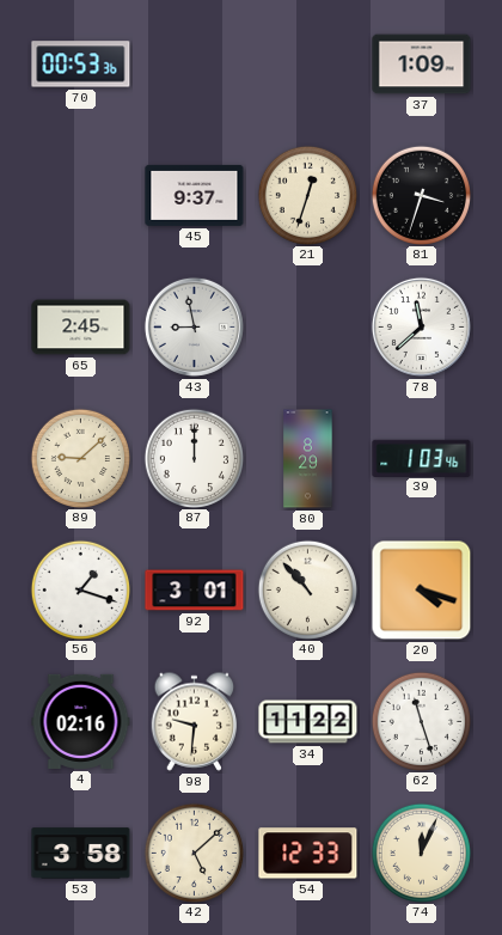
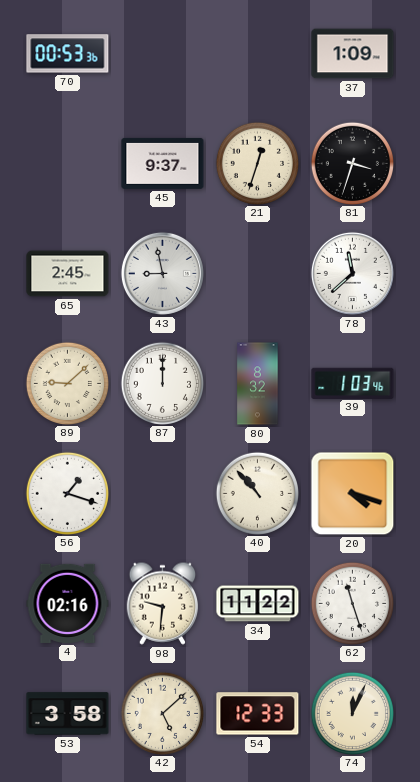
80: 8:29 -> 8:32 (258, 384)
92: 3:01 -> none (195, 591)
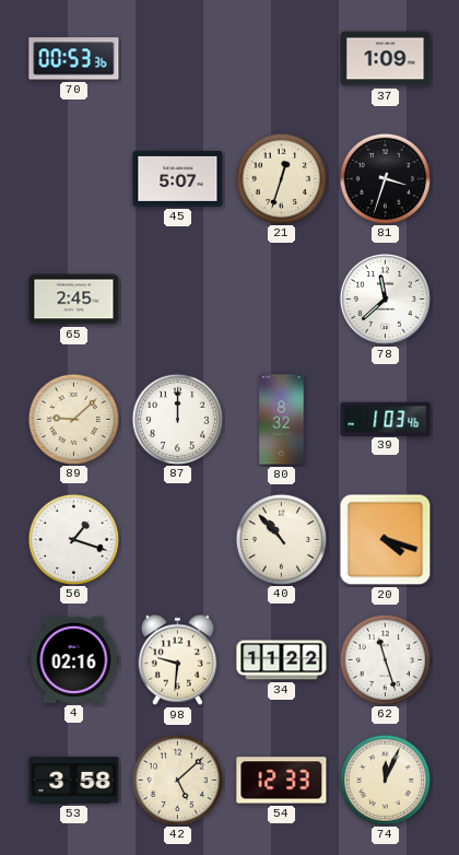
45: 9:37 -> 5:07 (178, 178)
43: 8:58 -> none (162, 273)
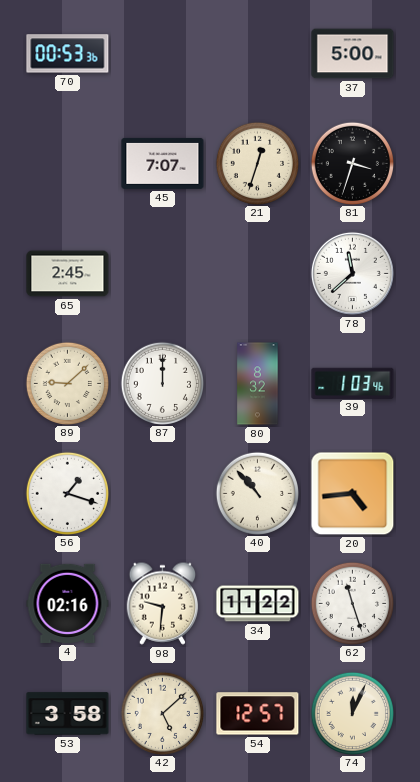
37: 1:09 -> 5:00 (353, 54)
45: 5:07 -> 7:07 (163, 163)
20: 4:18 -> 4:44 (353, 494)
54: 12:33 -> 12:57 (258, 714)
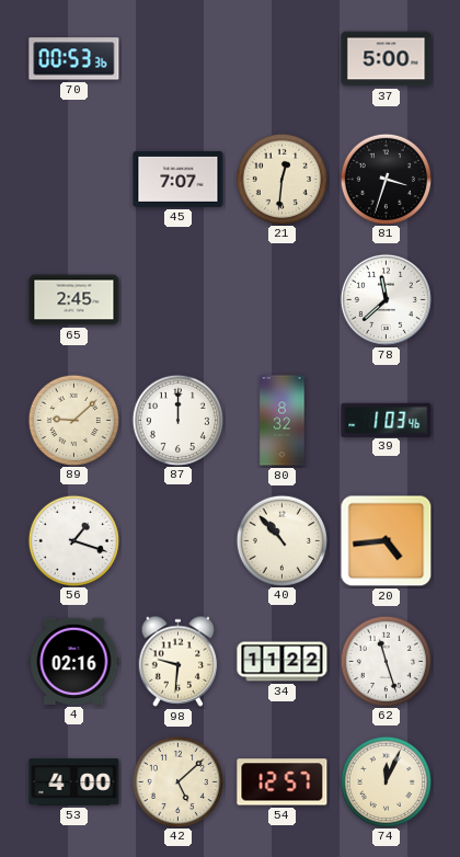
21: 12:33 -> 12:31 (281, 179)
53: 3:58 -> 4:00 (74, 782)
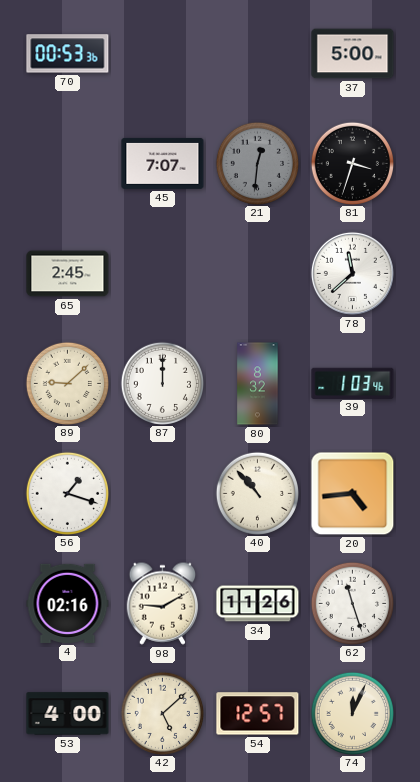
21 dial: cream -> grey (257, 163)
98: 9:31 -> 9:10 (163, 603)
34: 11:22 -> 11:26 (258, 604)
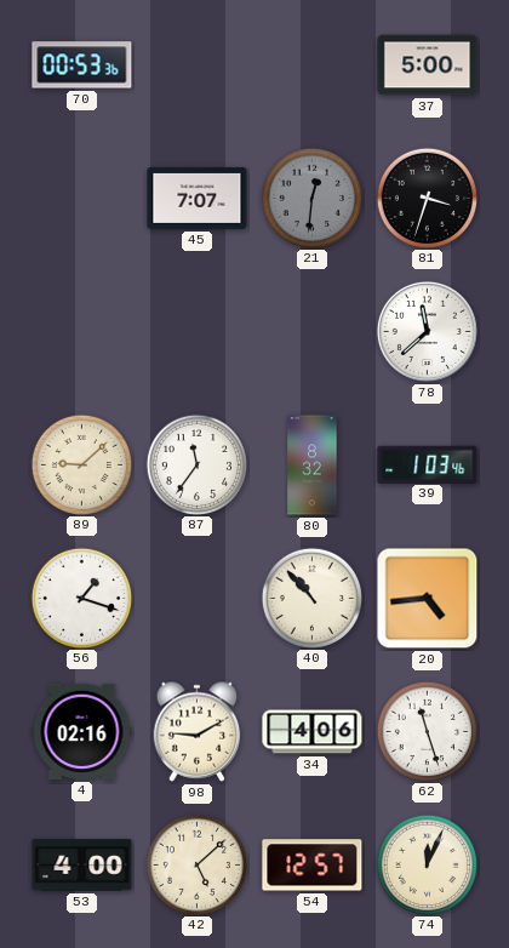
65: 2:45 -> none (68, 274)
87: 12:00 -> 11:36 (196, 464)
34: 11:26 -> 4:06 (313, 732)
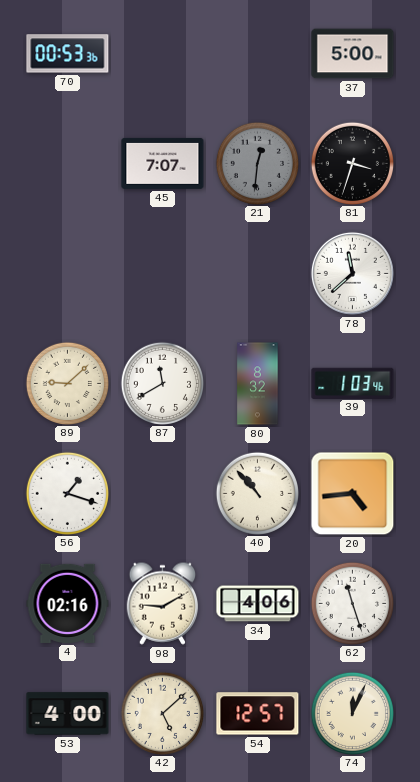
87: 11:36 -> 11:40 (162, 383)
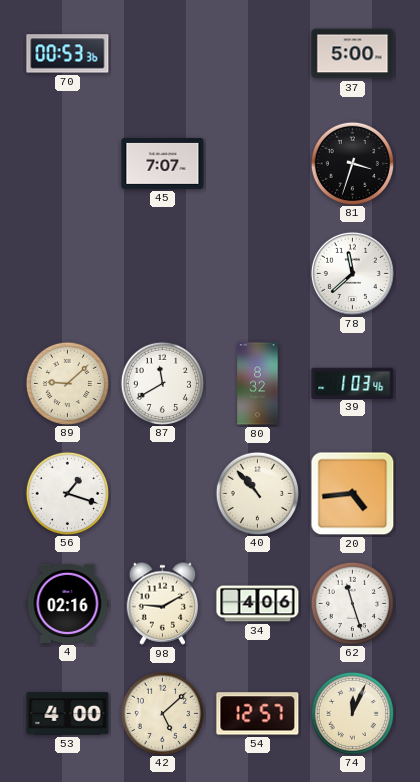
21: 12:31 -> none (257, 163)
